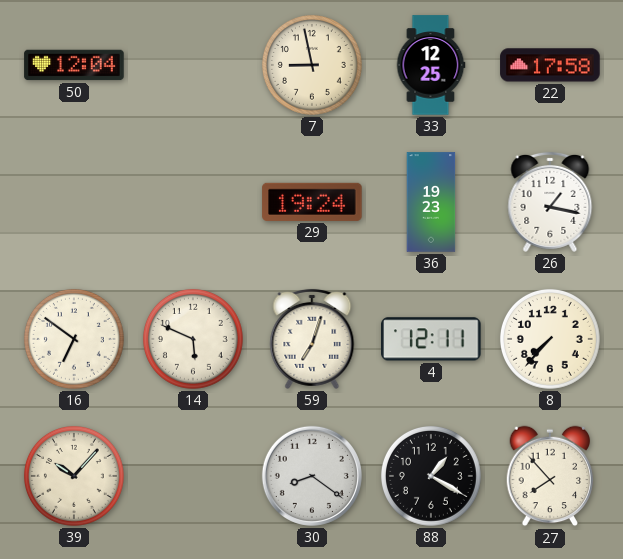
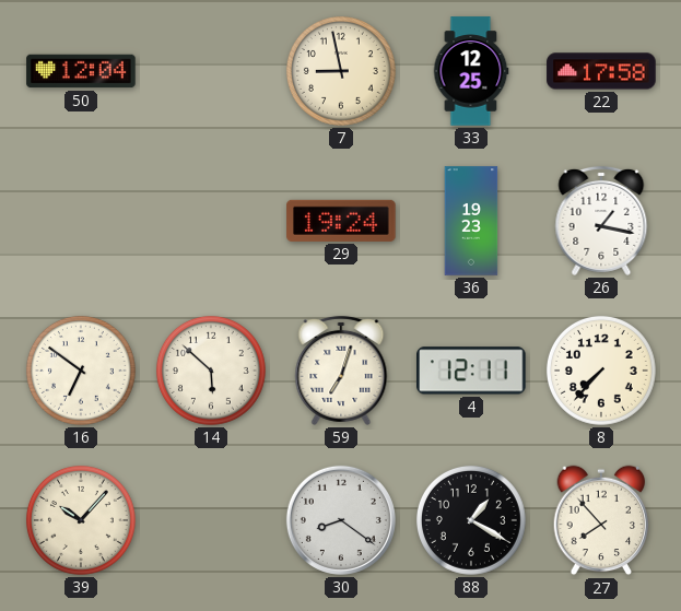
14: 5:49 -> 5:52 (211, 371)
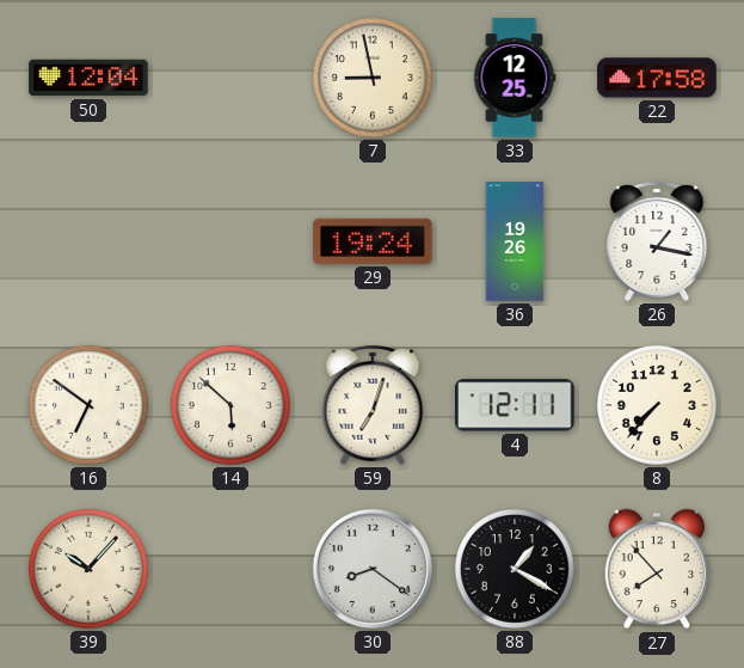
36: 19:23 -> 19:26 (515, 241)
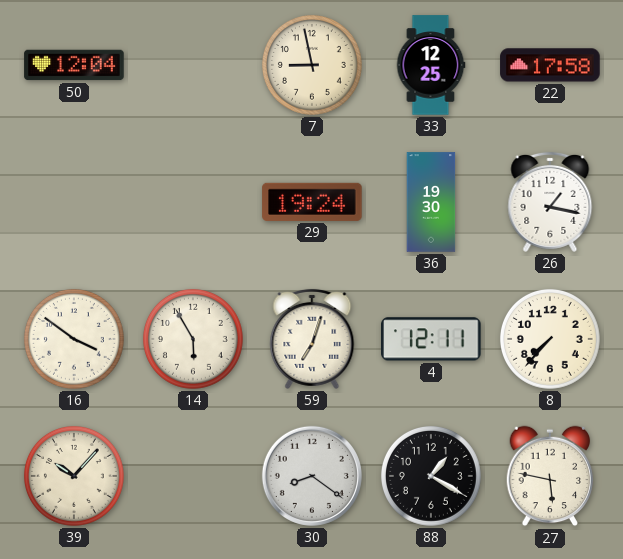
36: 19:26 -> 19:30 (431, 202)
16: 6:51 -> 3:51 (74, 339)
14: 5:52 -> 5:55 (193, 339)
27: 7:53 -> 5:47 (550, 476)
